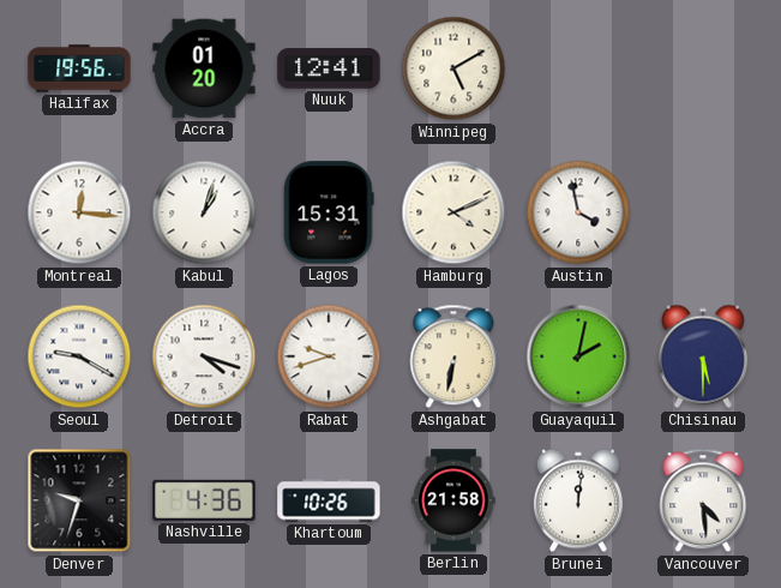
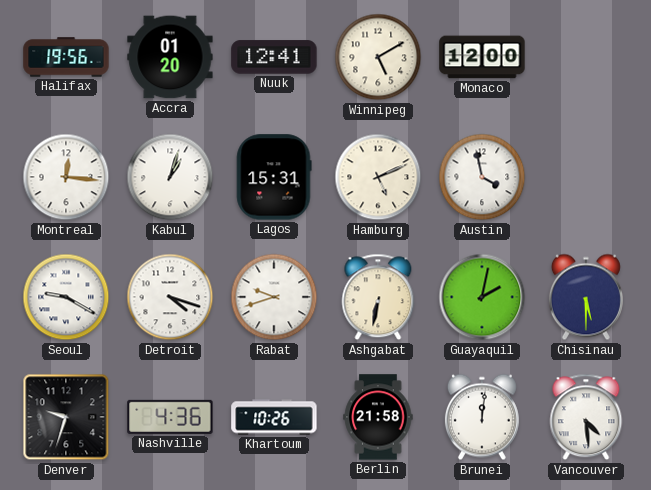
Monaco: none -> 12:00 (482, 57)
Hamburg: 4:11 -> 5:11 (378, 177)
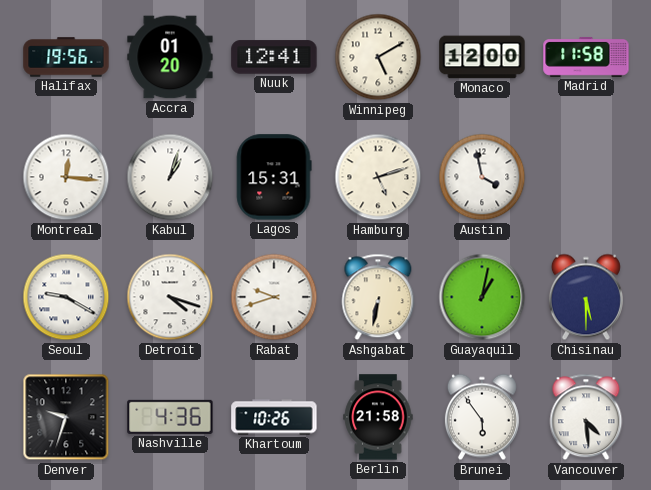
Madrid: none -> 11:58 (586, 57)
Hamburg: 5:11 -> 5:12 (378, 177)
Guayaquil: 2:02 -> 1:02 (482, 297)
Brunei: 12:01 -> 5:54 (482, 417)
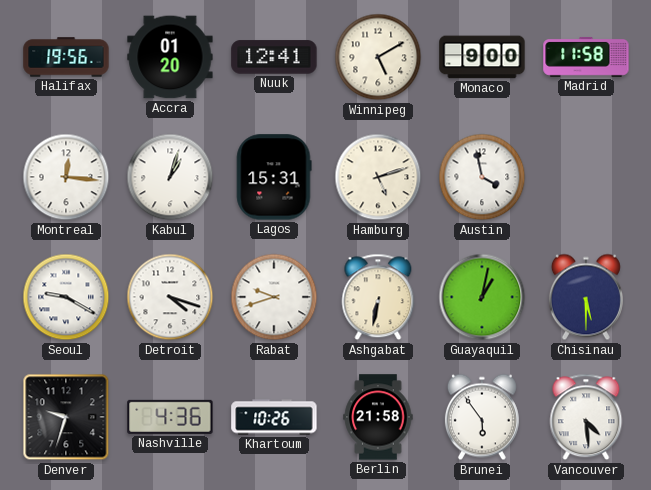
Monaco: 12:00 -> 9:00 (482, 57)
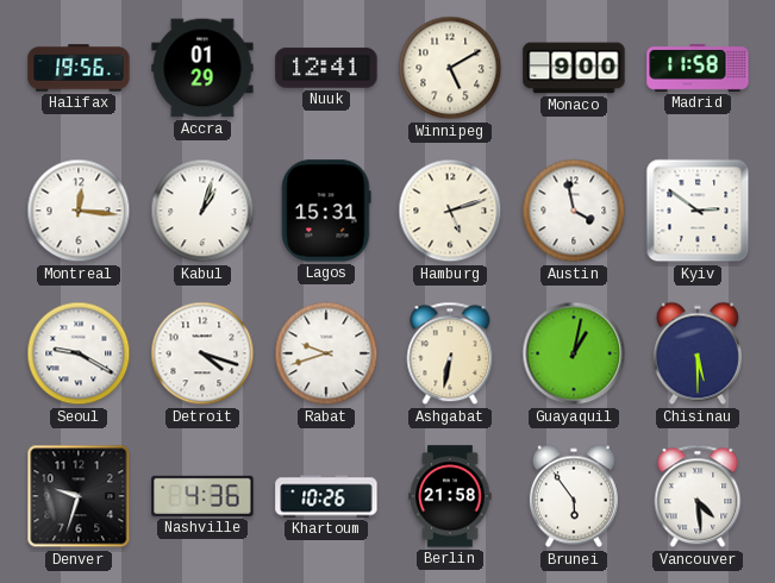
Accra: 01:20 -> 01:29 (202, 68)
Kyiv: none -> 2:51 (698, 211)
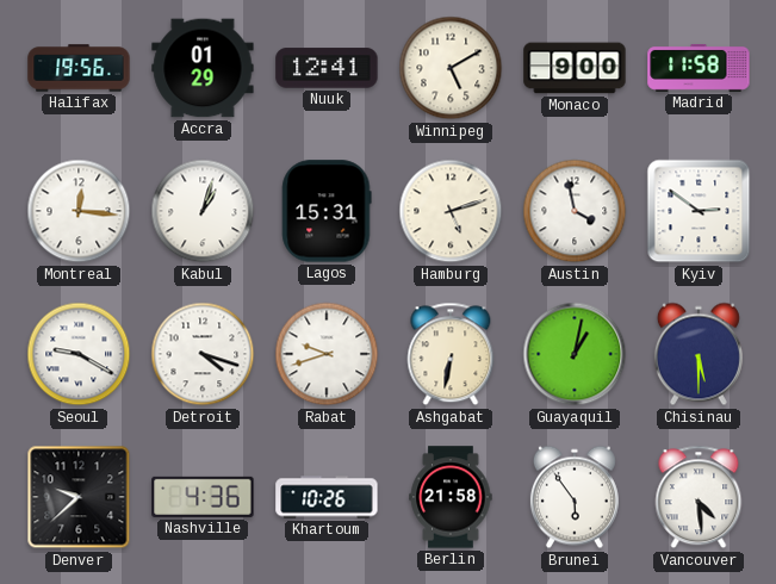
Denver: 9:33 -> 9:38 (79, 497)
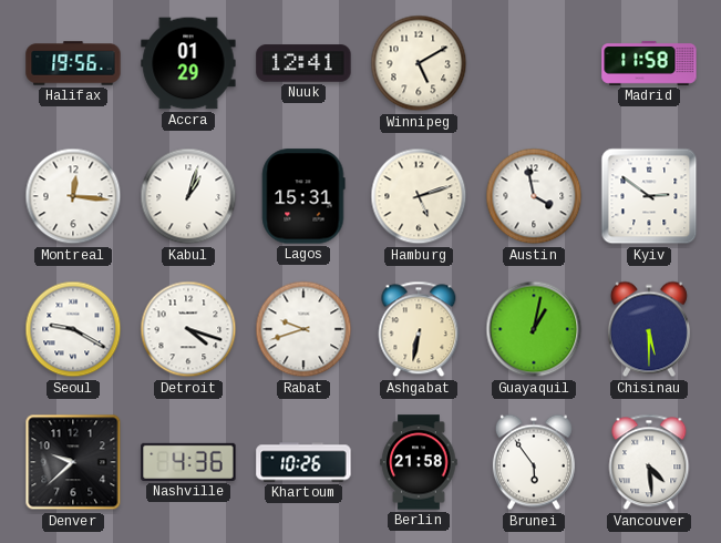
Monaco: 9:00 -> none (575, 68)
